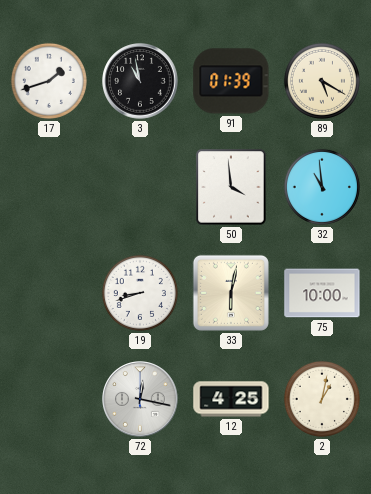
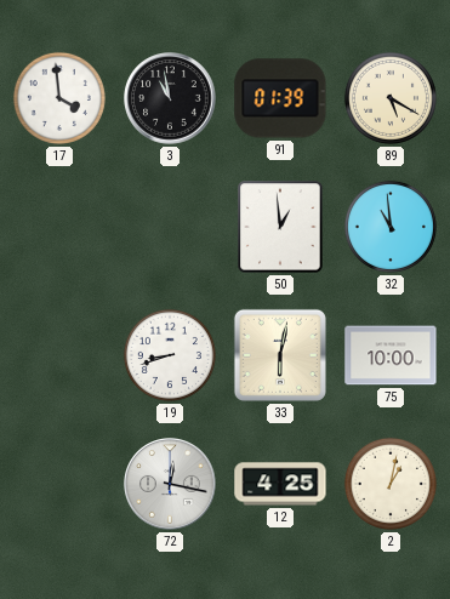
17: 1:42 -> 3:59 (59, 98)
50: 3:59 -> 12:59 (280, 227)
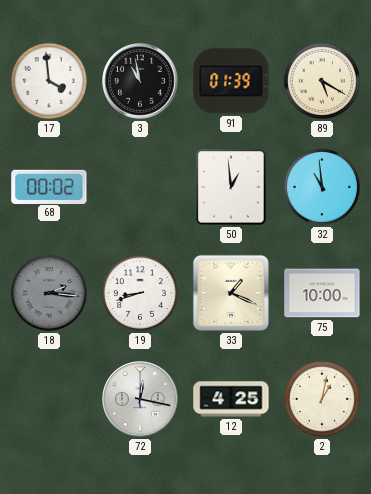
68: none -> 00:02 (49, 186)
18: none -> 2:16 (49, 293)
33: 6:02 -> 1:19 (231, 293)
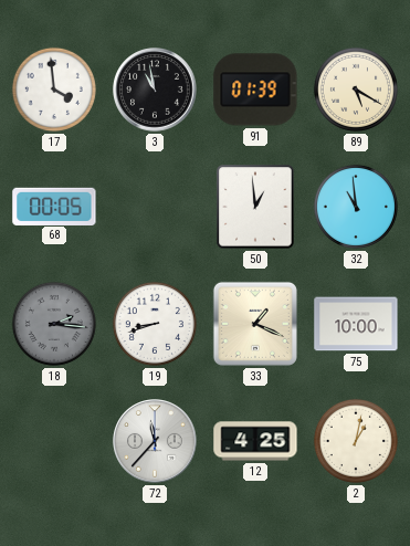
68: 00:02 -> 00:05 (54, 206)
72: 12:17 -> 11:37 (155, 441)
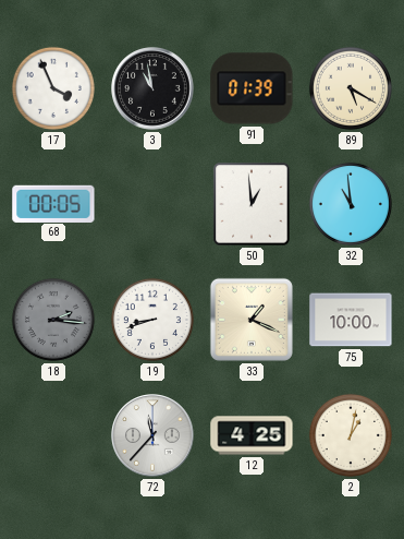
17: 3:59 -> 3:56 (53, 88)
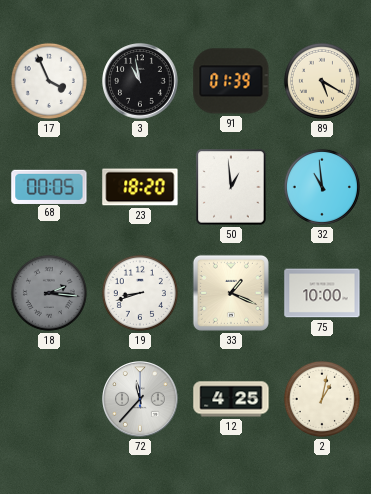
23: none -> 18:20 (140, 187)
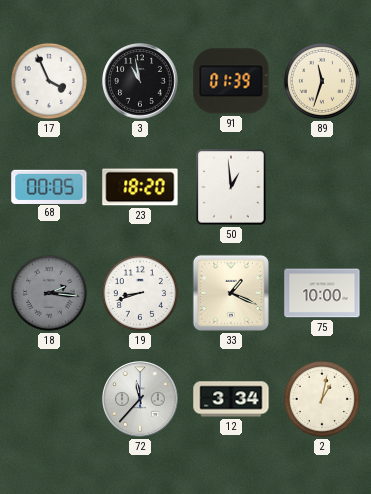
89: 5:20 -> 11:33 (322, 81)
32: 10:59 -> none (322, 187)
12: 4:25 -> 3:34 (231, 399)
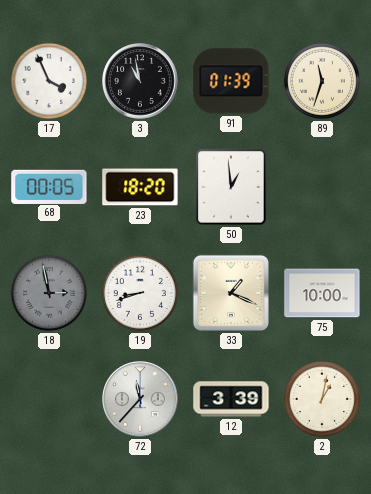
18: 2:16 -> 2:58 (49, 293)
12: 3:34 -> 3:39 (231, 399)
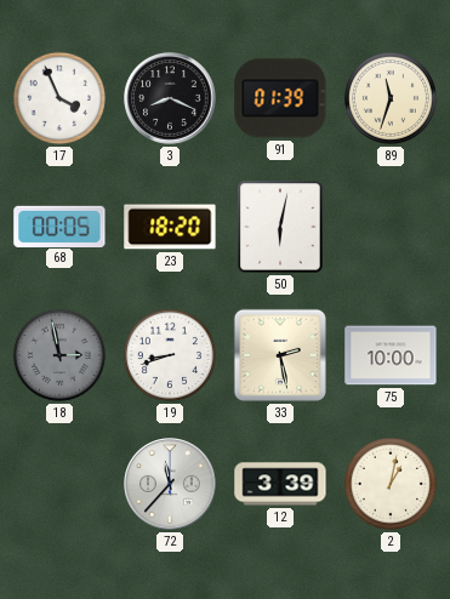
3: 10:58 -> 8:19 (170, 98)
50: 12:59 -> 6:02 (280, 227)
33: 1:19 -> 2:28 (280, 355)
